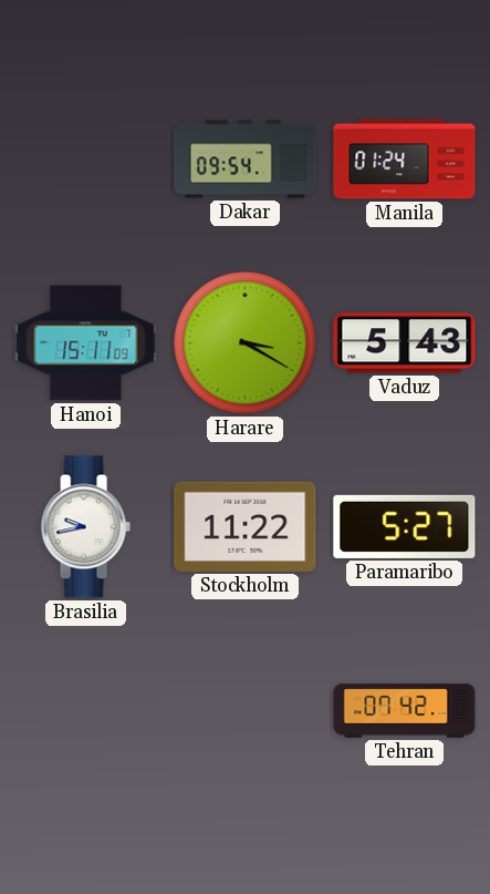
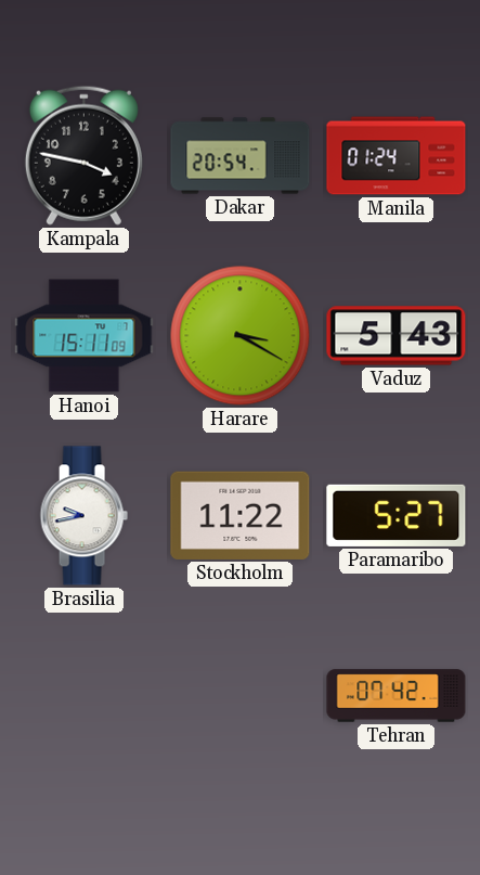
Kampala: none -> 3:47 (83, 155)
Dakar: 09:54 -> 20:54 (241, 156)
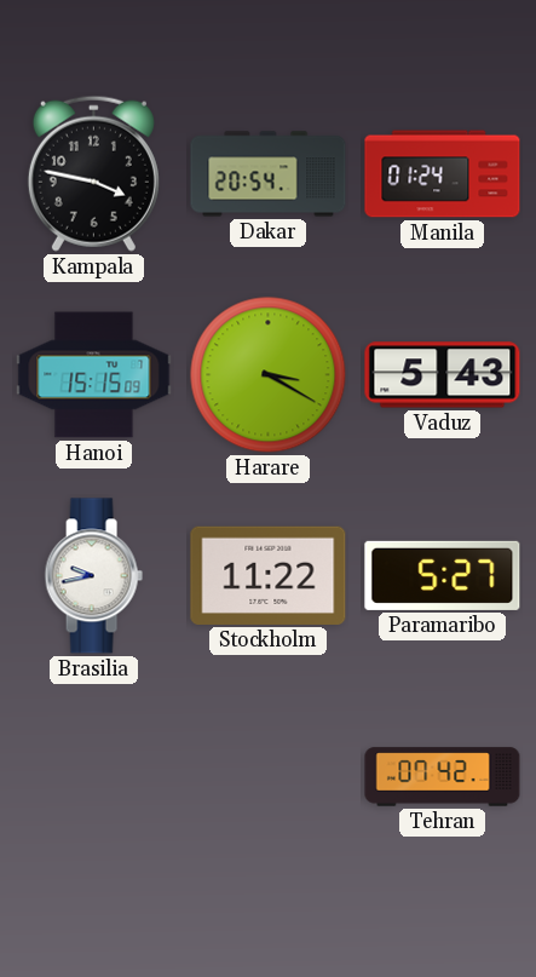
Hanoi: 15:11 -> 15:15 (94, 375)
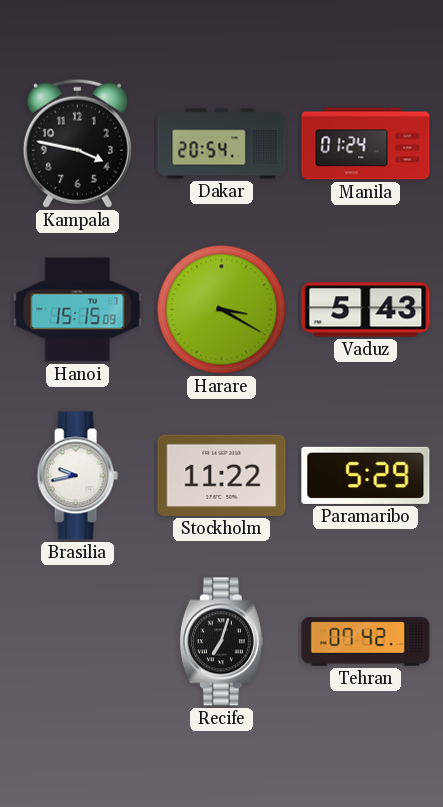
Paramaribo: 5:27 -> 5:29 (366, 475)
Recife: none -> 7:03 (221, 642)
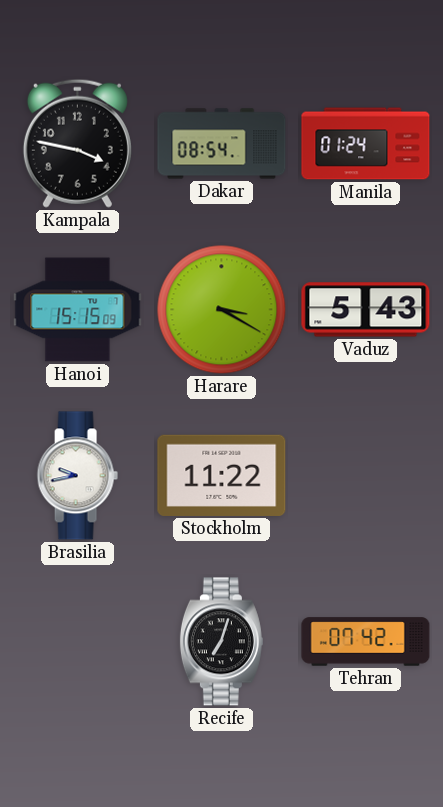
Dakar: 20:54 -> 08:54 (222, 144)
Paramaribo: 5:29 -> none (366, 475)
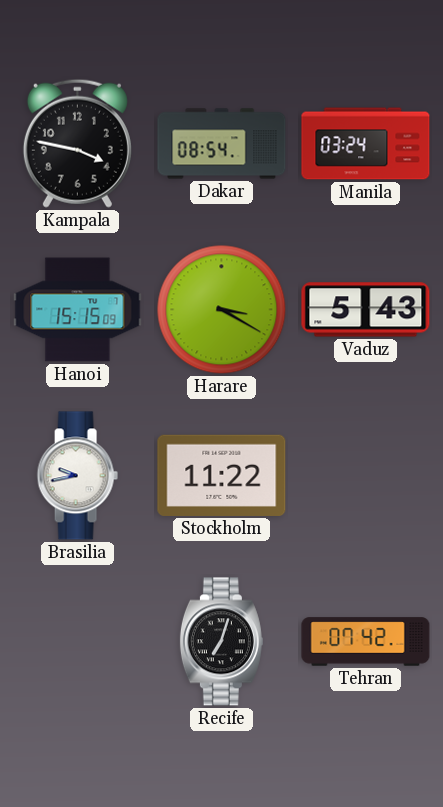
Manila: 01:24 -> 03:24 (366, 144)
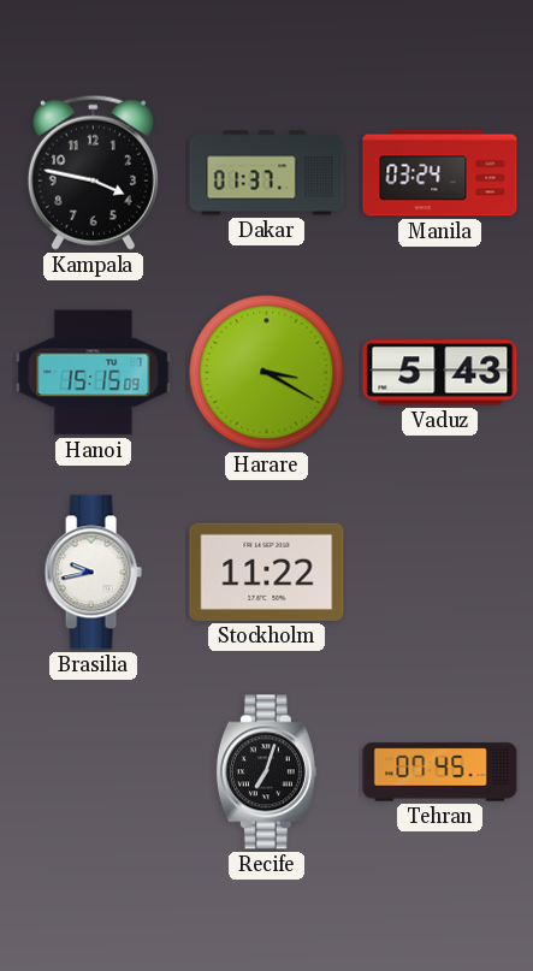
Dakar: 08:54 -> 01:37 (267, 173)
Tehran: 07:42 -> 07:45 (440, 772)
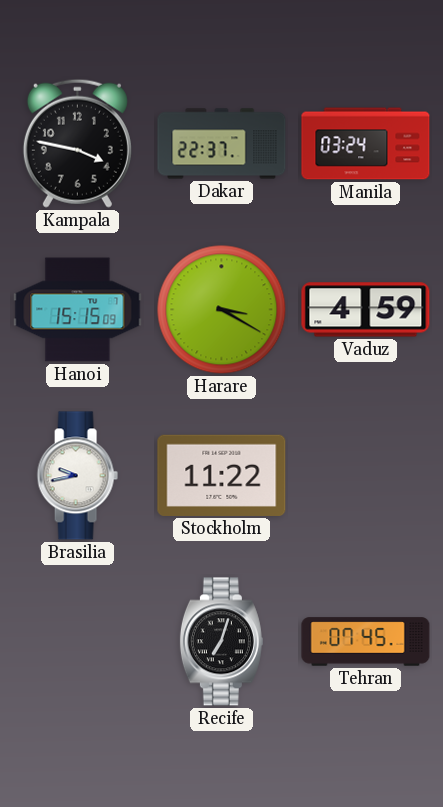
Dakar: 01:37 -> 22:37 (222, 144)
Vaduz: 5:43 -> 4:59 (366, 310)
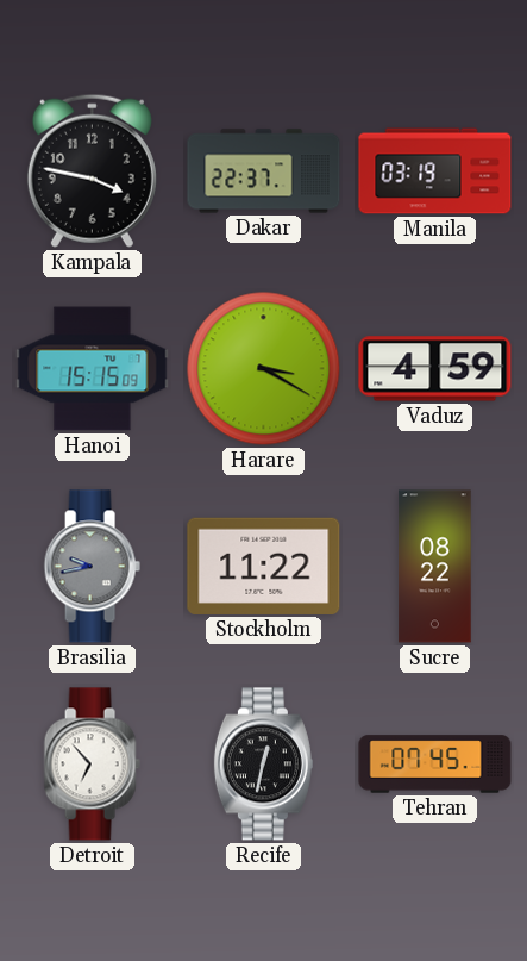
Manila: 03:24 -> 03:19 (435, 171)
Brasilia dial: white -> grey (92, 567)
Sucre: none -> 08:22 (435, 567)
Detroit: none -> 6:53 (92, 765)
Recife: 7:03 -> 12:32 (263, 765)
